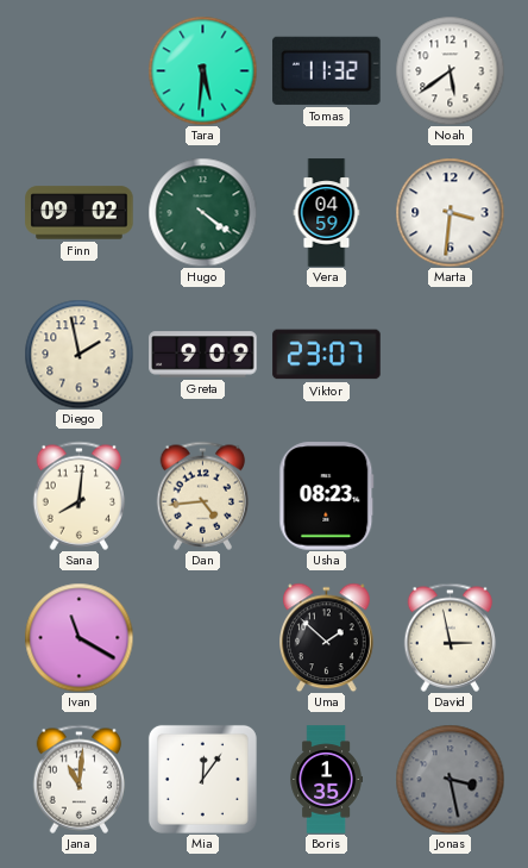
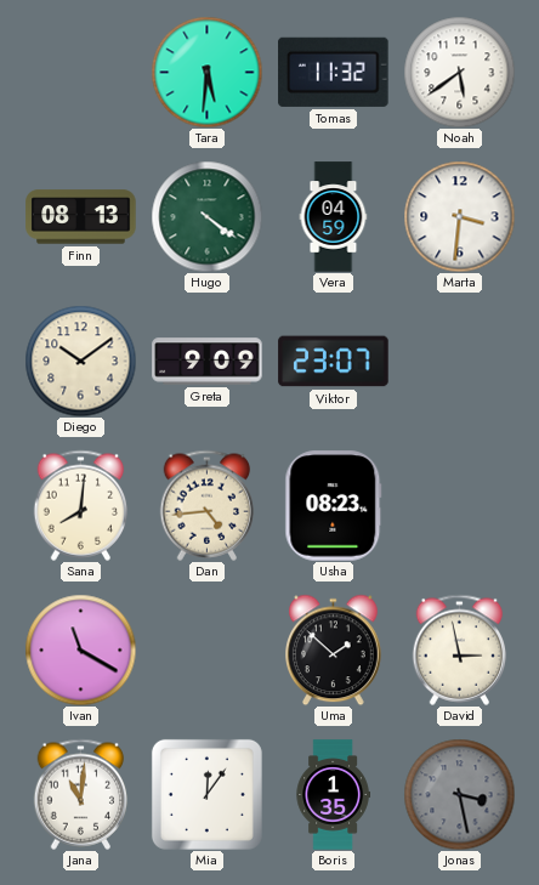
Finn: 09:02 -> 08:13 (81, 217)
Diego: 1:58 -> 10:09 (80, 361)
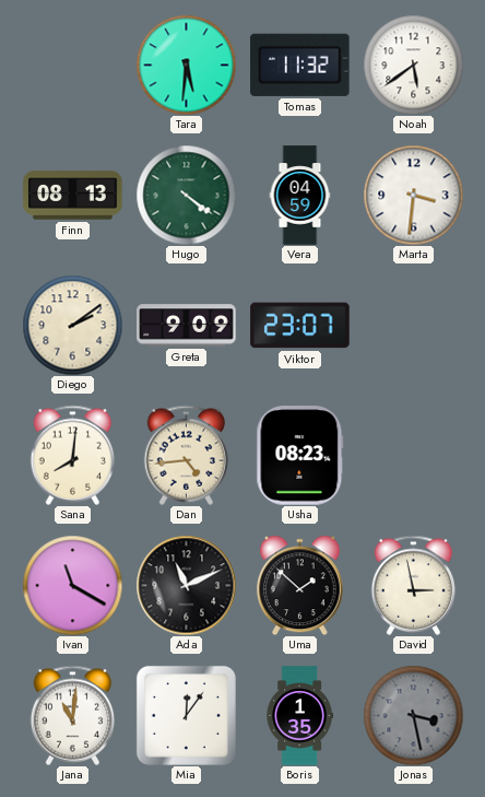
Diego: 10:09 -> 2:09 (72, 325)
Ada: none -> 11:11 (186, 585)
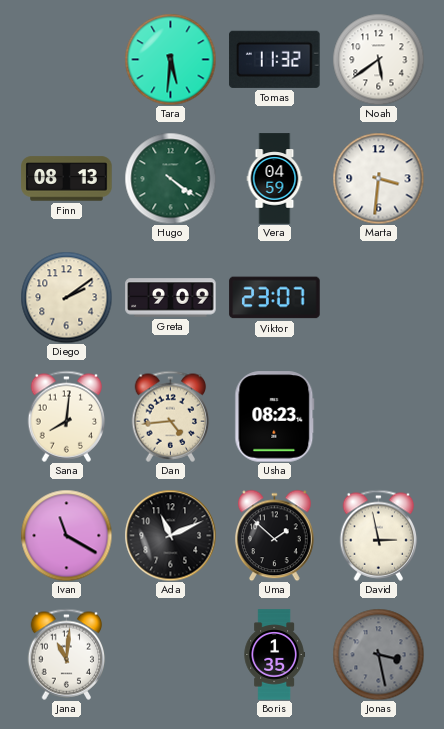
Mia: 12:06 -> none (186, 715)
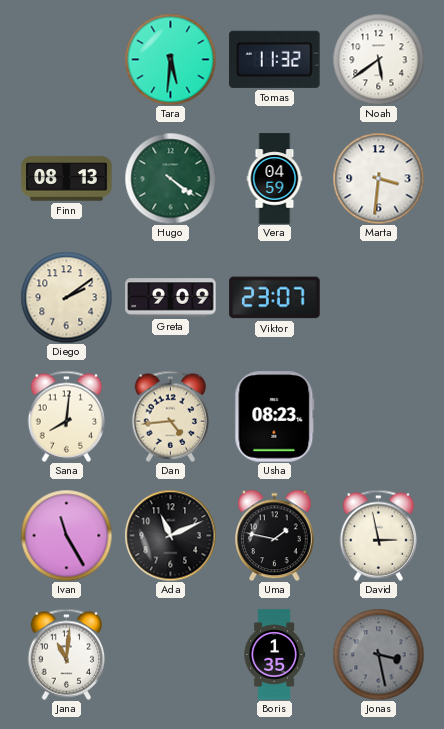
Ivan: 11:20 -> 11:25 (66, 535)
Uma: 1:52 -> 1:47 (275, 535)
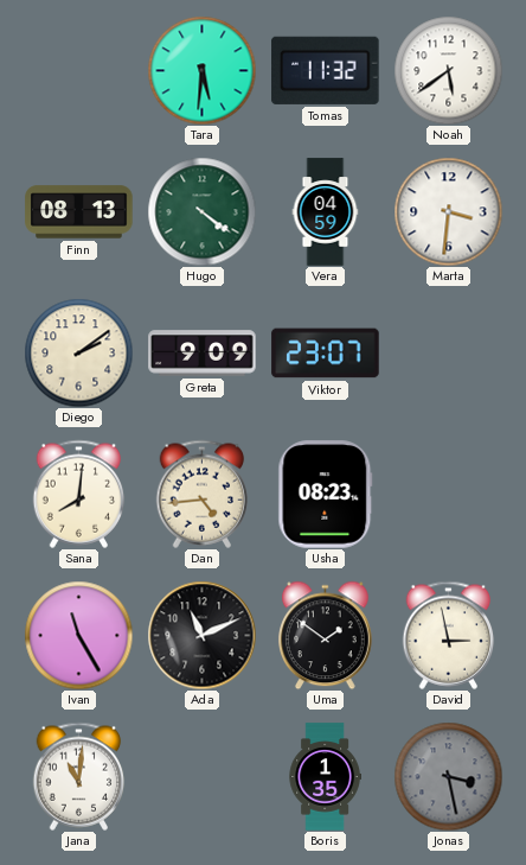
Uma: 1:47 -> 1:51 (326, 635)
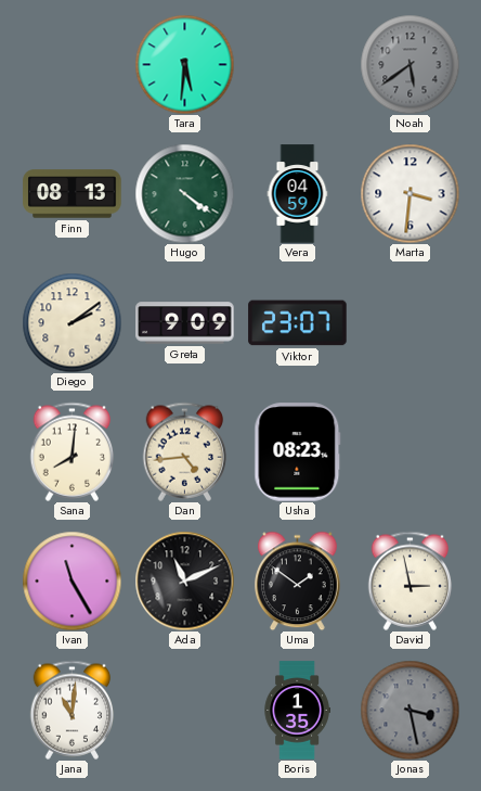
Tomas: 11:32 -> none (326, 70)
Noah dial: white -> grey (409, 64)
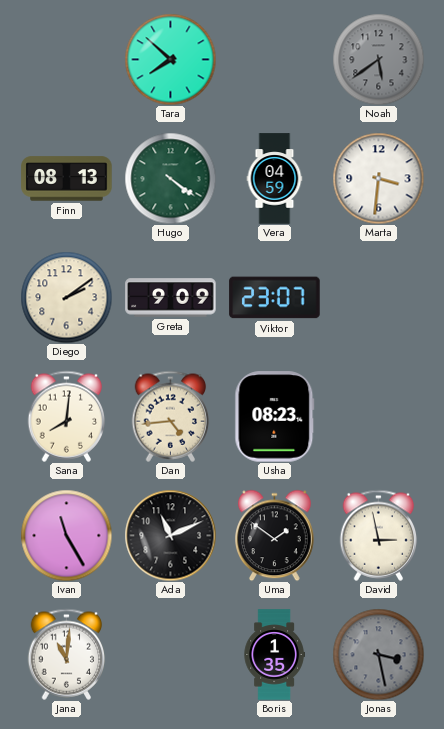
Tara: 5:31 -> 7:52 (170, 59)
